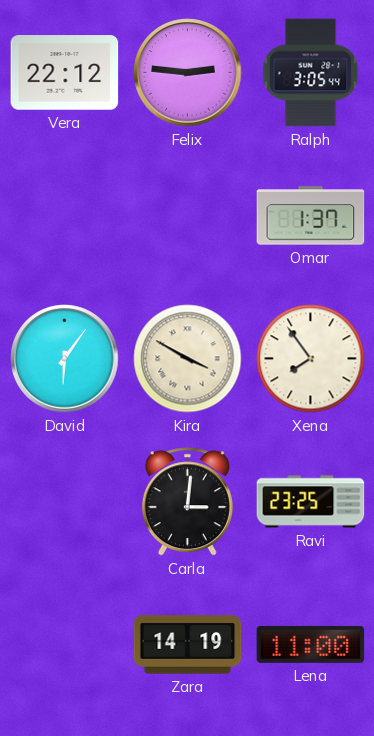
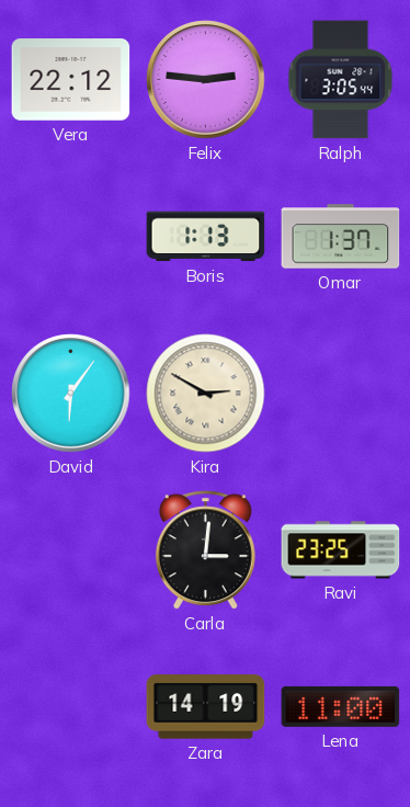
Boris: none -> 1:13 (206, 237)
Kira: 3:50 -> 2:50 (206, 394)
Xena: 7:54 -> none (311, 359)
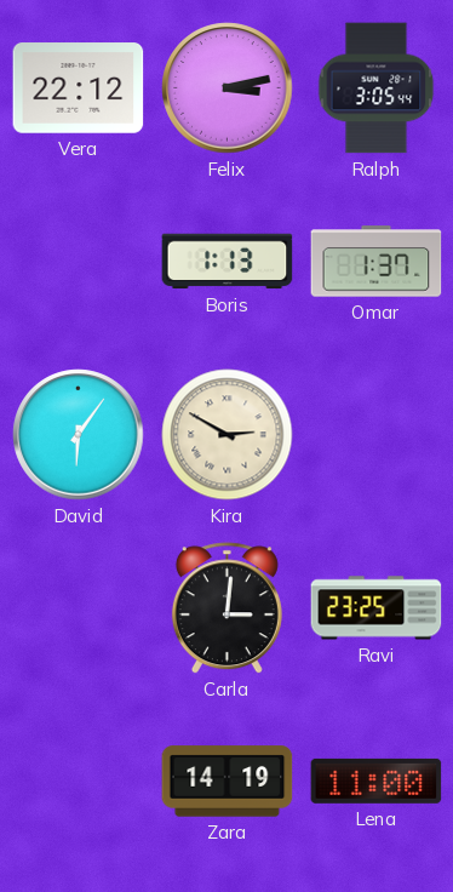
Felix: 2:46 -> 3:13 (228, 88)
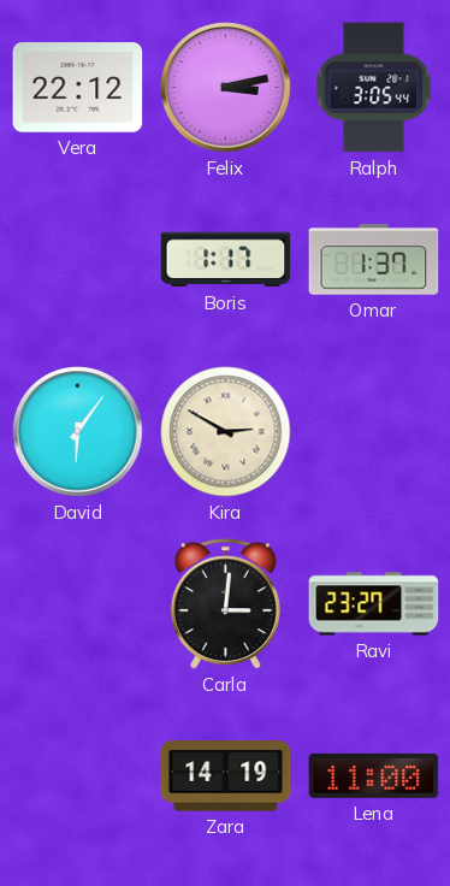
Boris: 1:13 -> 1:17 (226, 260)
Ravi: 23:25 -> 23:27 (374, 604)
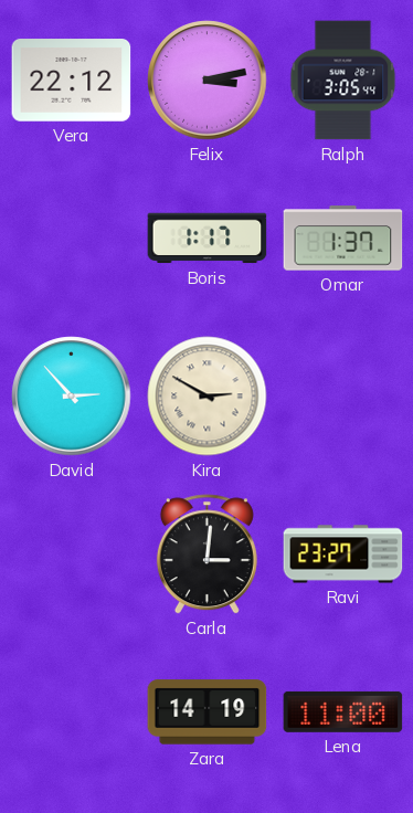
David: 6:06 -> 2:53 (72, 397)
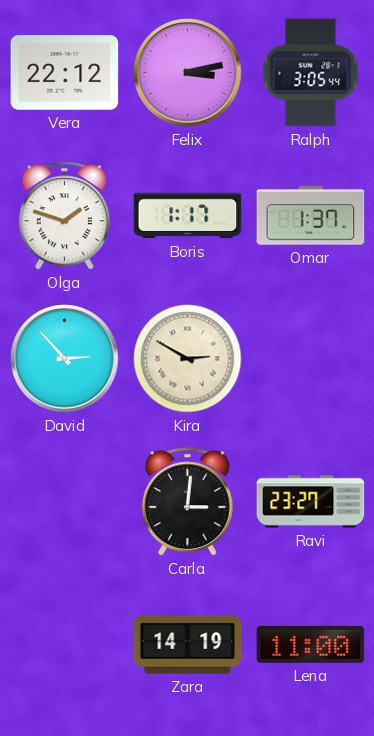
Olga: none -> 1:48 (64, 216)
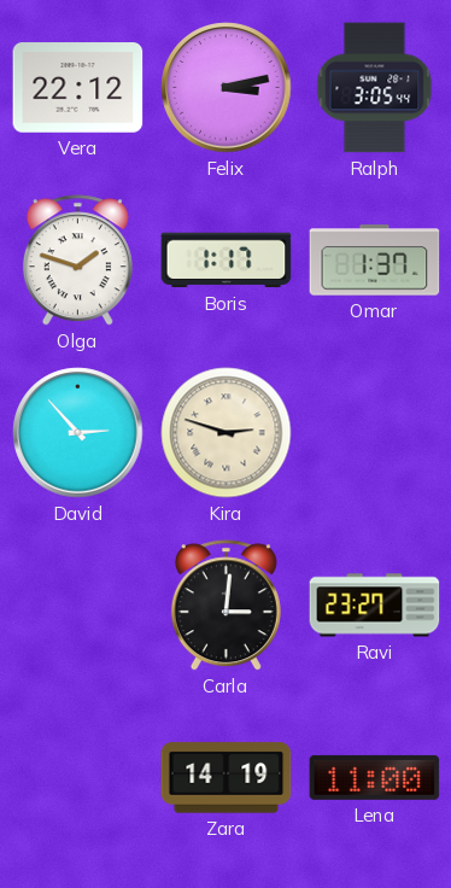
Kira: 2:50 -> 2:48 (227, 433)
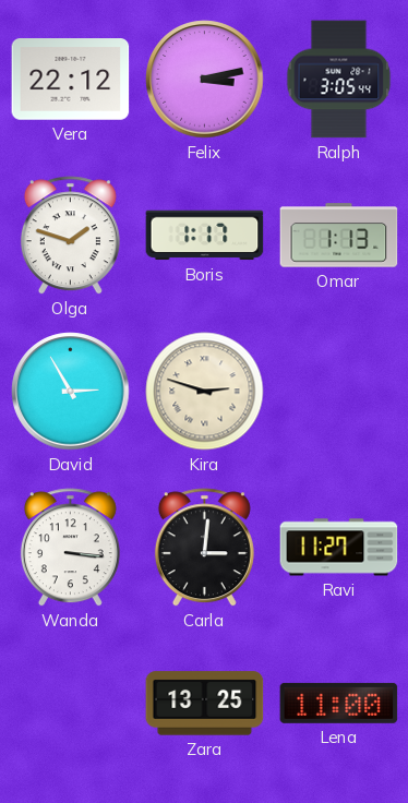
Omar: 1:37 -> 1:13 (339, 236)
David: 2:53 -> 2:55 (71, 392)
Wanda: none -> 3:16 (70, 548)
Ravi: 23:27 -> 11:27 (339, 548)
Zara: 14:19 -> 13:25 (205, 704)
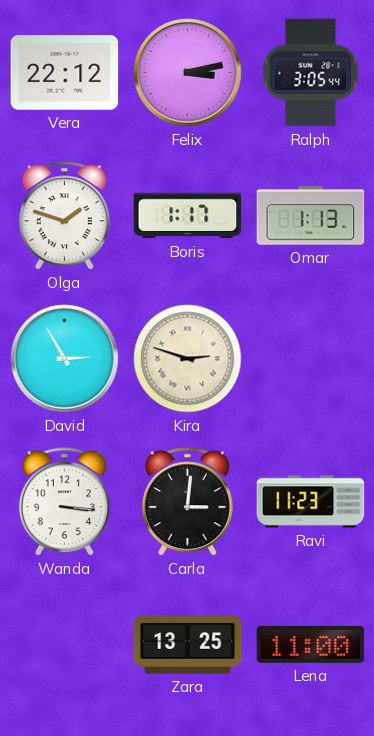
Ravi: 11:27 -> 11:23 (311, 502)
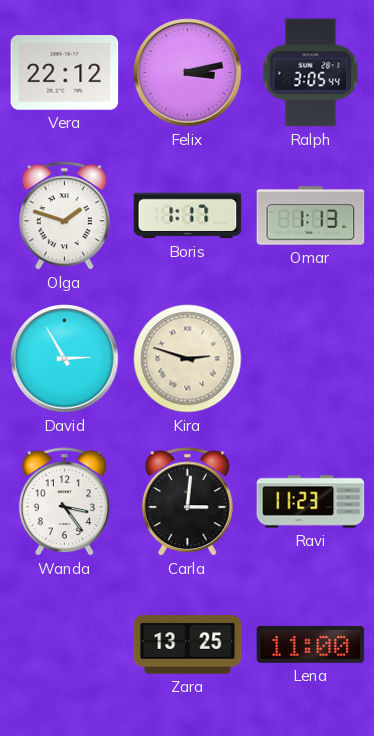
Wanda: 3:16 -> 3:24 (64, 502)
